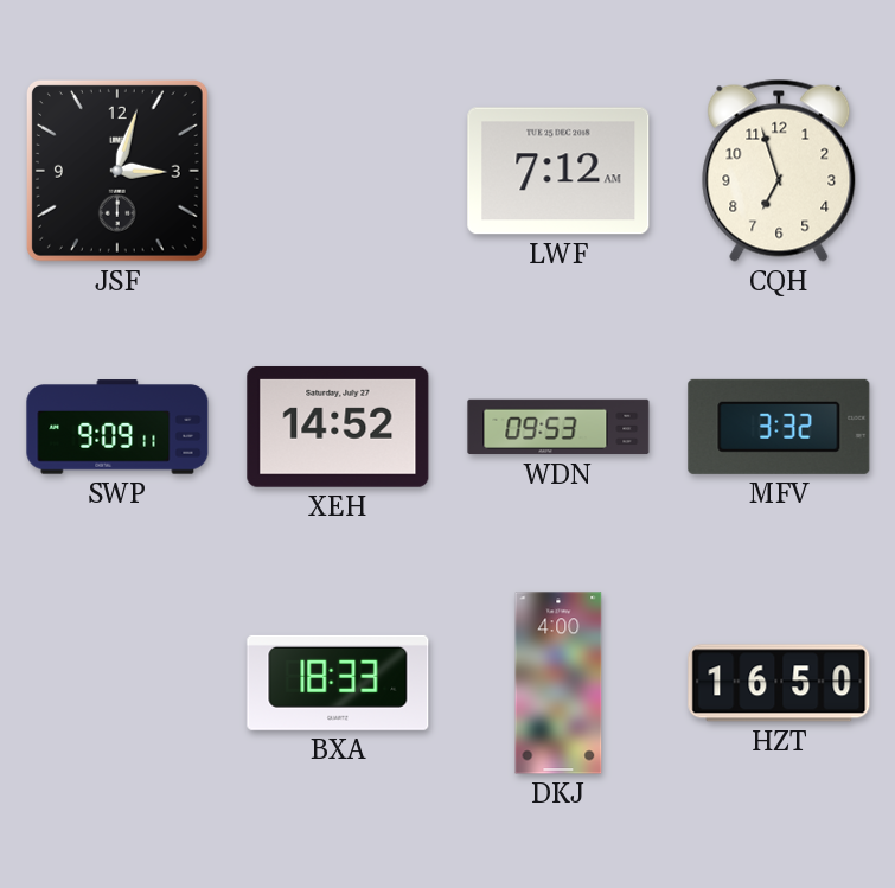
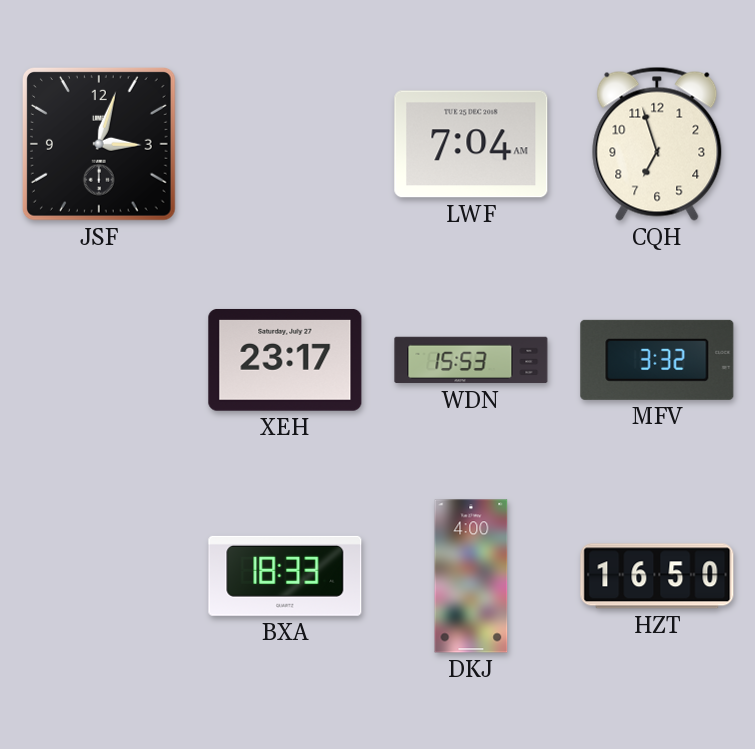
LWF: 7:12 -> 7:04 (471, 144)
SWP: 9:09 -> none (117, 427)
XEH: 14:52 -> 23:17 (285, 360)
WDN: 09:53 -> 15:53 (471, 360)
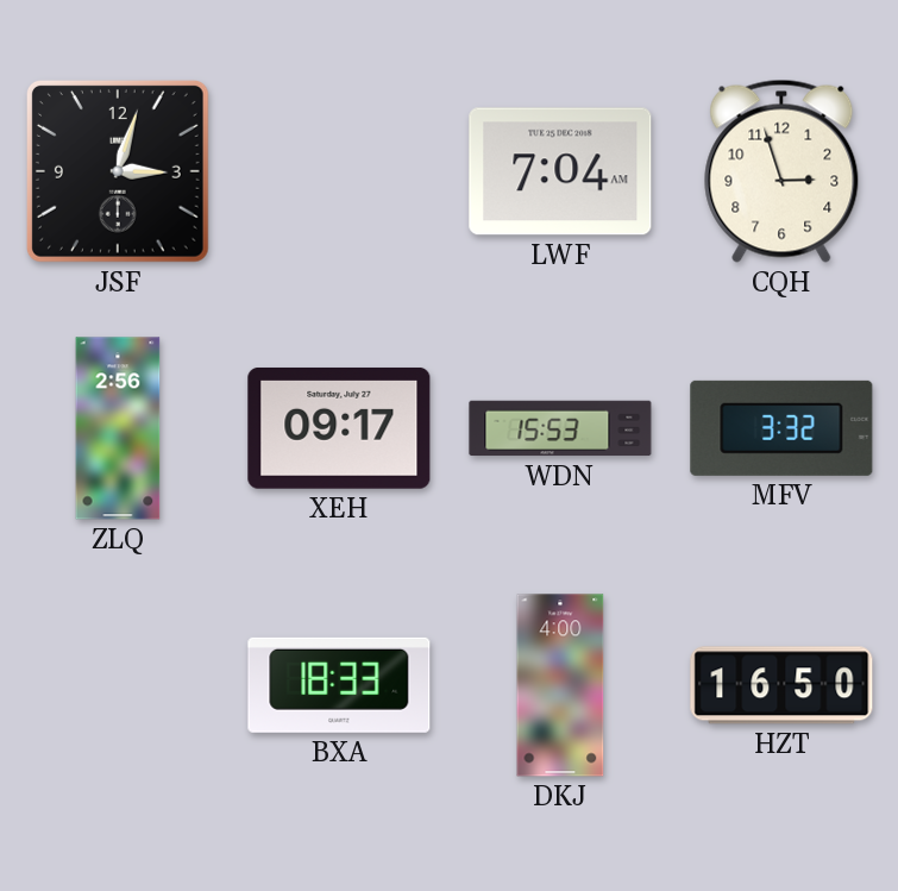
CQH: 6:57 -> 2:57 (781, 171)
ZLQ: none -> 2:56 (118, 428)
XEH: 23:17 -> 09:17 (339, 428)
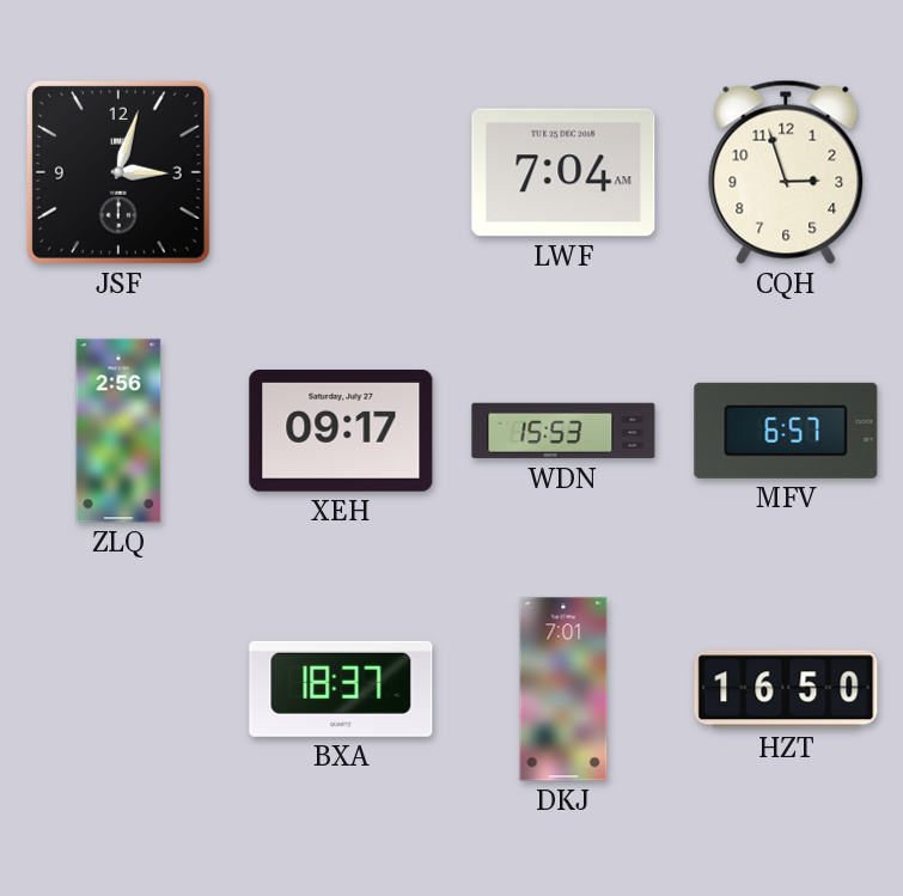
MFV: 3:32 -> 6:57 (786, 431)
BXA: 18:33 -> 18:37 (341, 689)
DKJ: 4:00 -> 7:01 (563, 689)
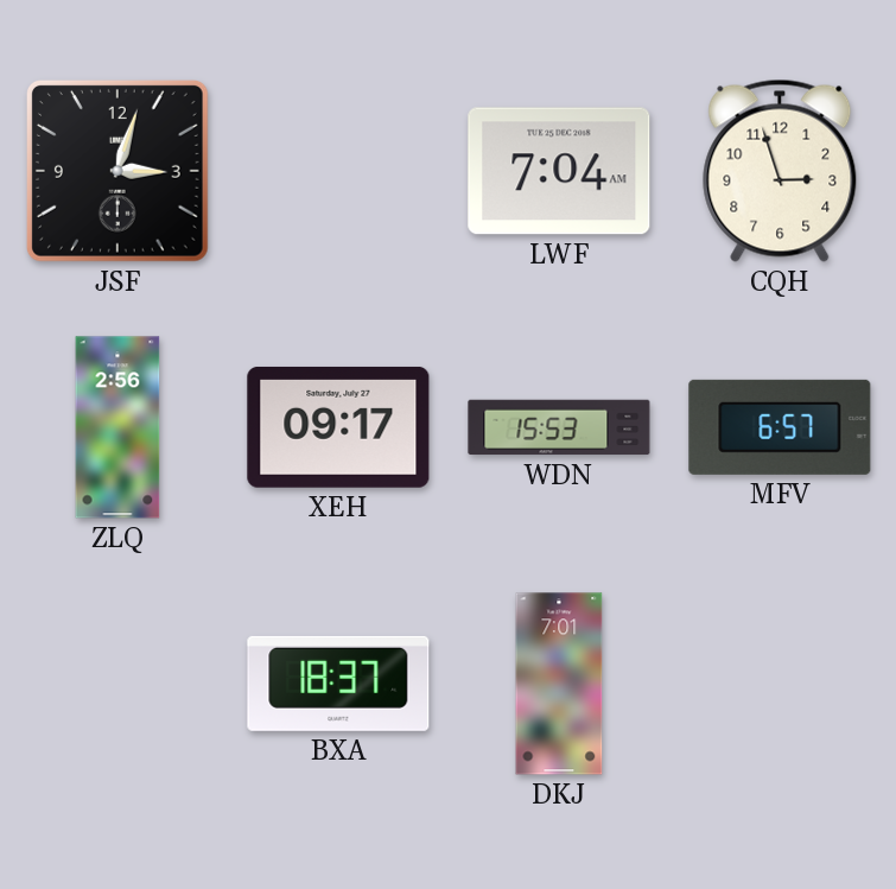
HZT: 16:50 -> none (786, 689)
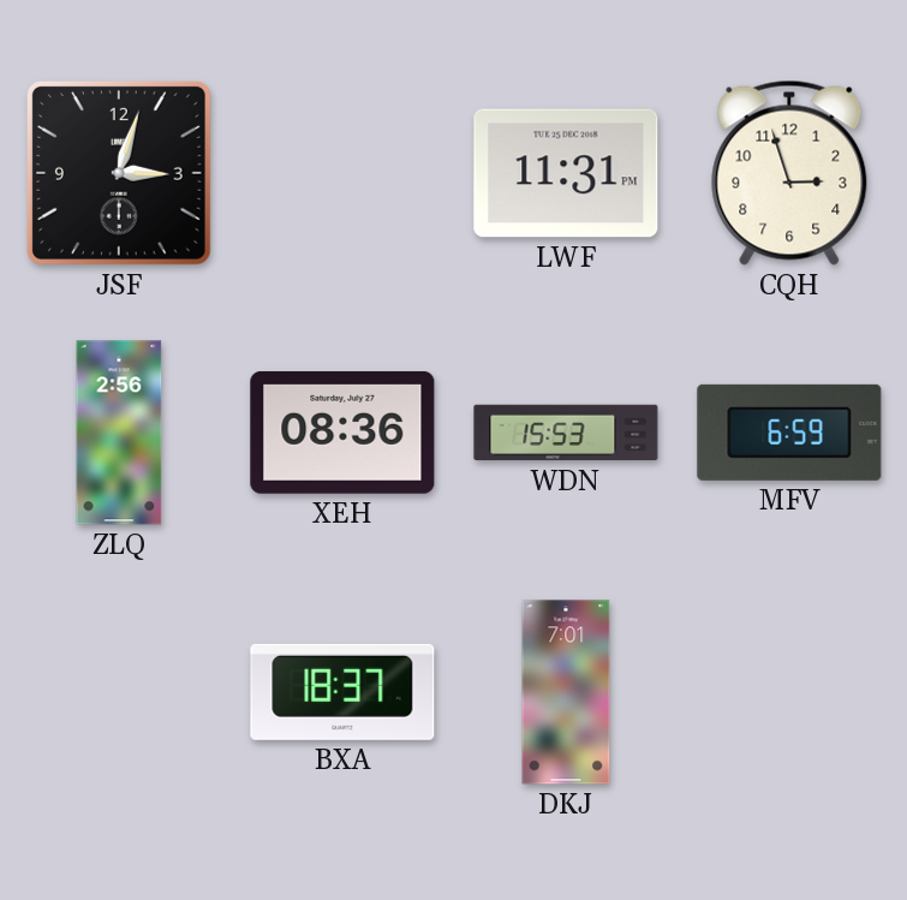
LWF: 7:04 -> 11:31 (566, 173)
XEH: 09:17 -> 08:36 (342, 433)
MFV: 6:57 -> 6:59 (789, 433)
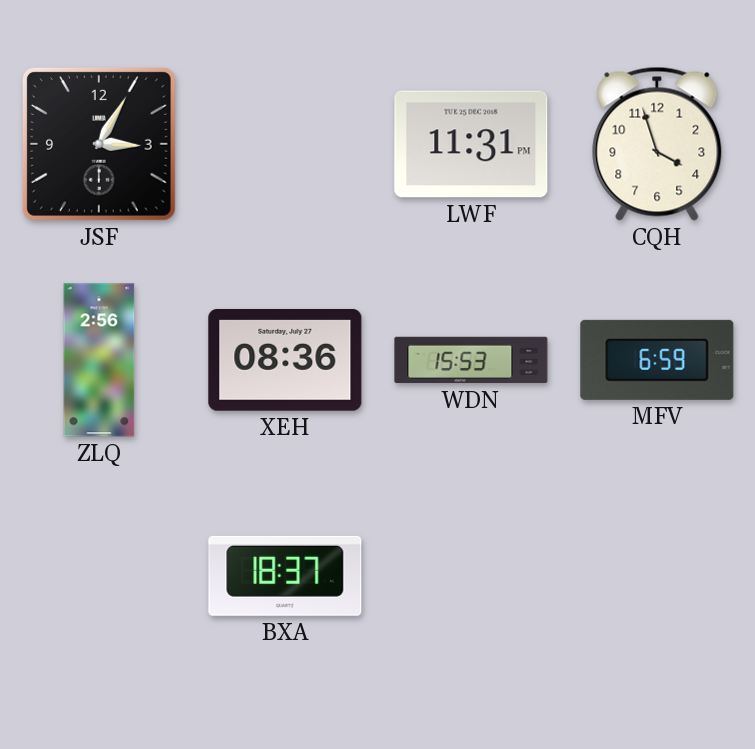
JSF: 3:03 -> 3:05 (99, 144)
CQH: 2:57 -> 3:57 (657, 144)
DKJ: 7:01 -> none (566, 692)
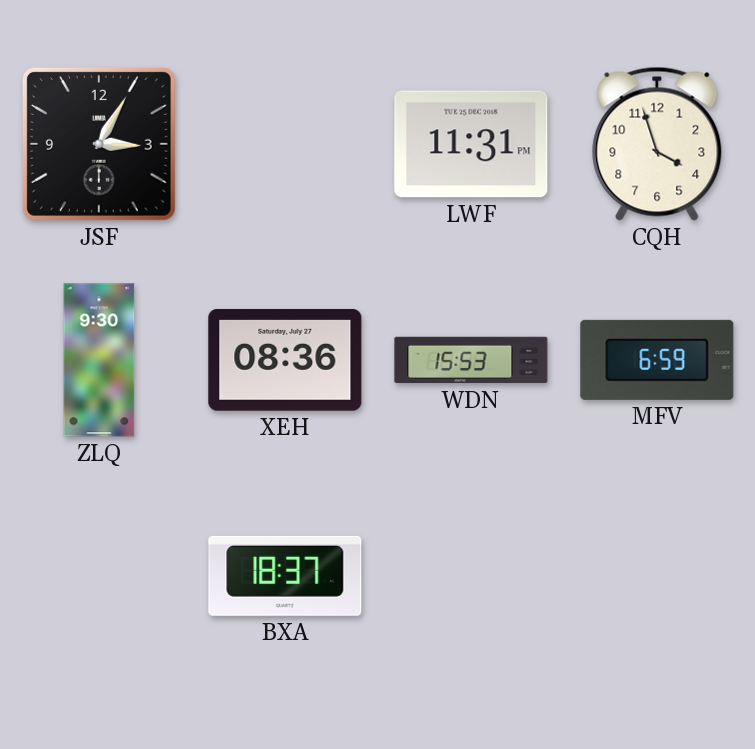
ZLQ: 2:56 -> 9:30 (99, 360)
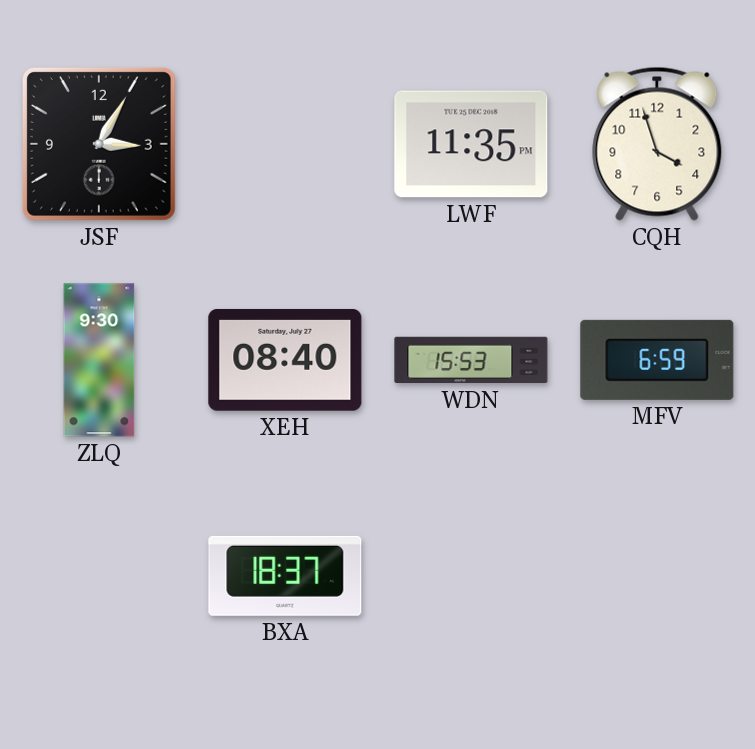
LWF: 11:31 -> 11:35 (471, 144)
XEH: 08:36 -> 08:40 (285, 360)
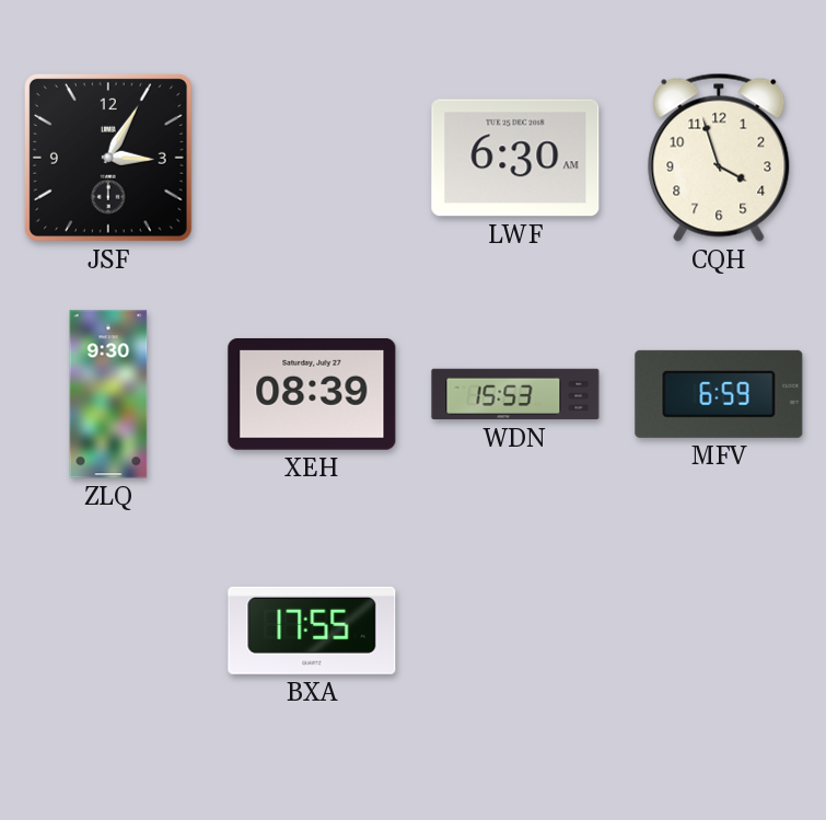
LWF: 11:35 -> 6:30 (515, 158)
XEH: 08:40 -> 08:39 (312, 394)
BXA: 18:37 -> 17:55 (312, 631)
